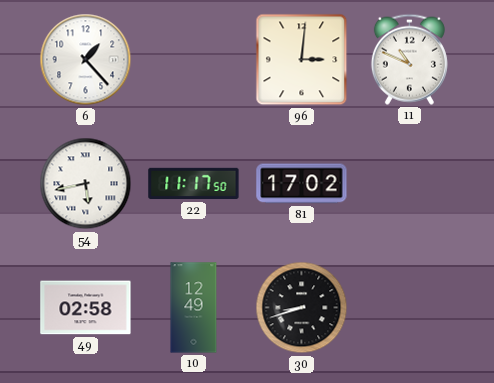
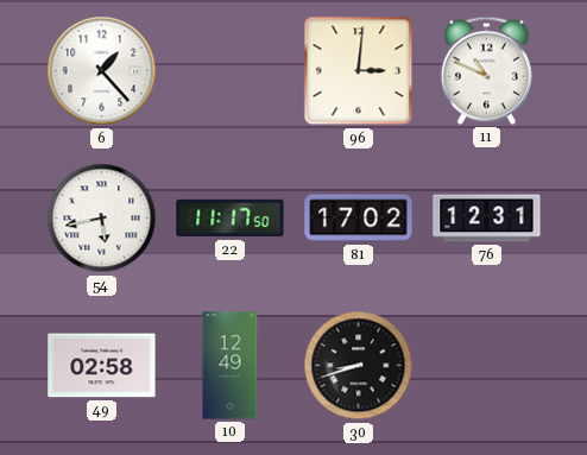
76: none -> 12:31 (487, 219)
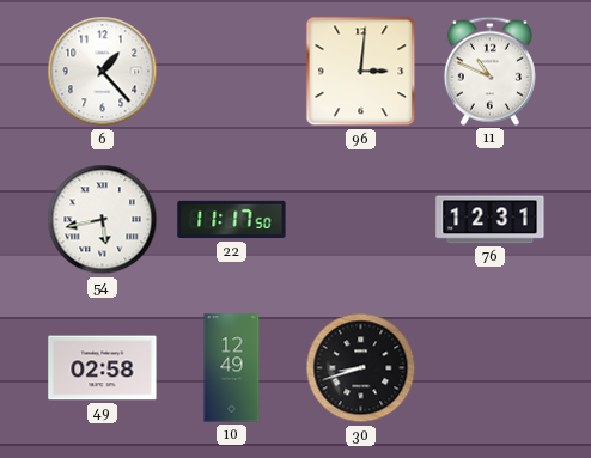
81: 17:02 -> none (359, 219)
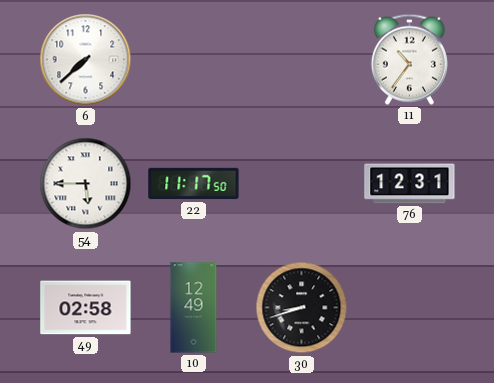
6: 1:23 -> 7:38 (86, 60)
96: 3:01 -> none (361, 72)
11: 10:49 -> 10:36 (409, 59)
54: 5:43 -> 5:45 (86, 184)
